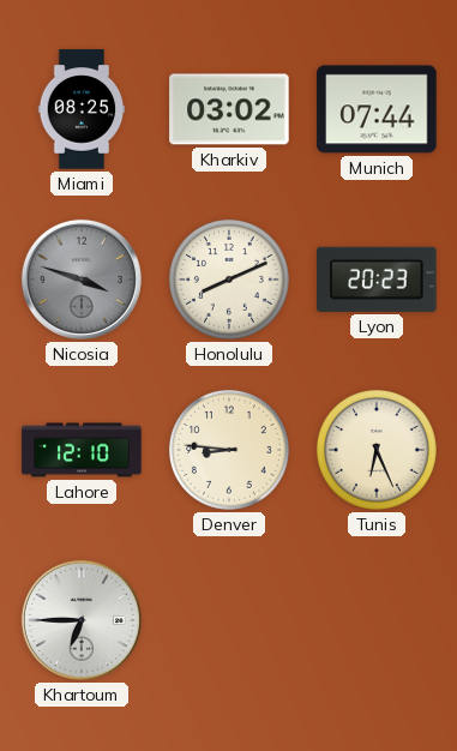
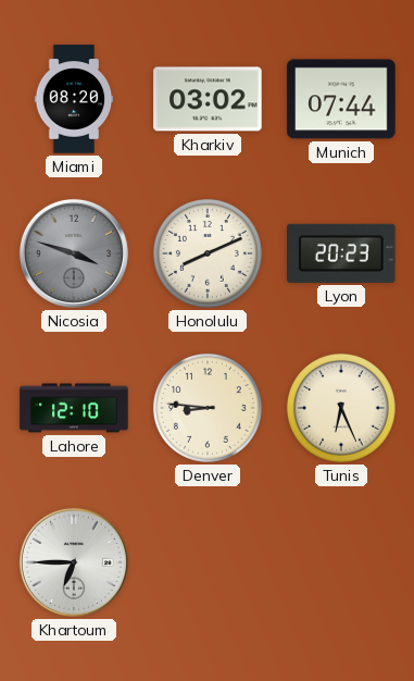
Miami: 08:25 -> 08:20 (74, 99)
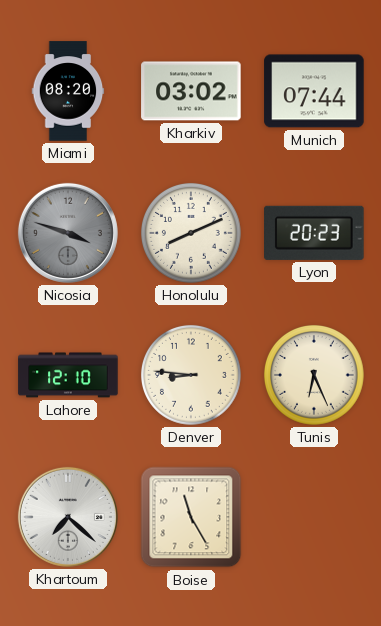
Khartoum: 6:45 -> 7:22 (68, 517)
Boise: none -> 11:25 (191, 517)
